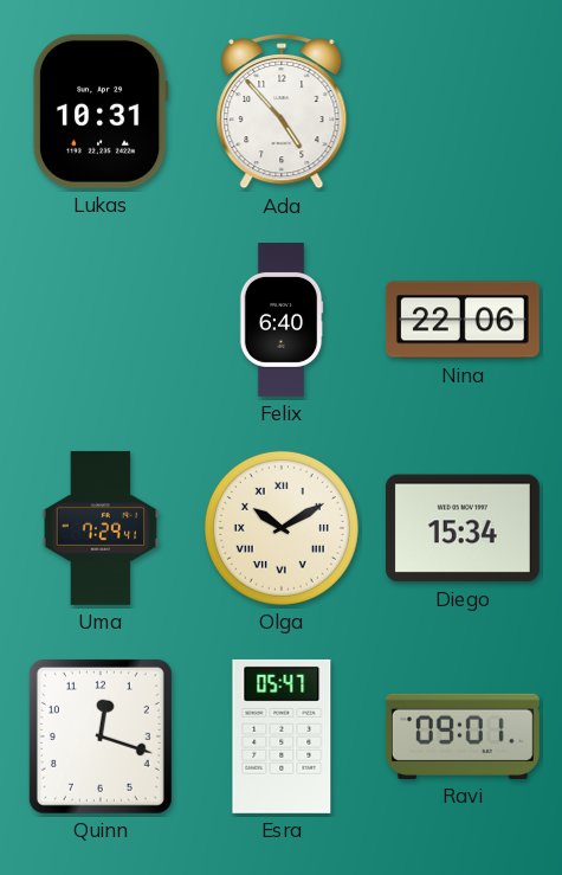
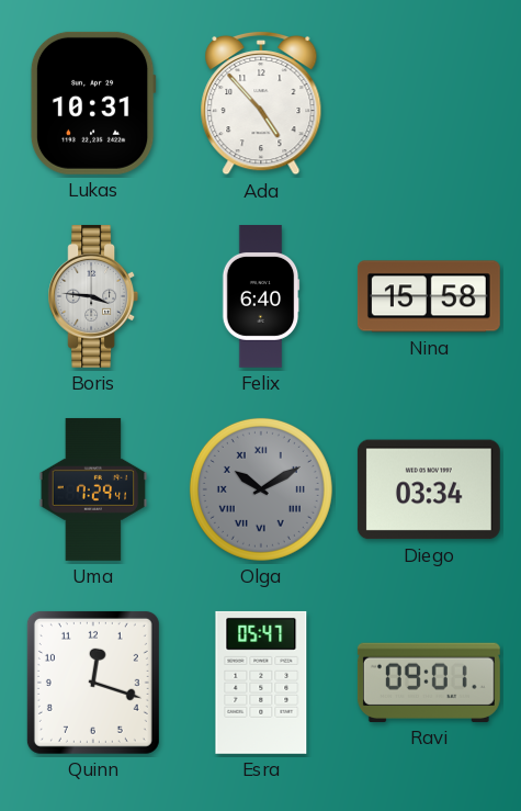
Boris: none -> 3:46 (93, 296)
Nina: 22:06 -> 15:58 (429, 296)
Olga dial: cream -> grey (261, 489)
Diego: 15:34 -> 03:34 (429, 489)
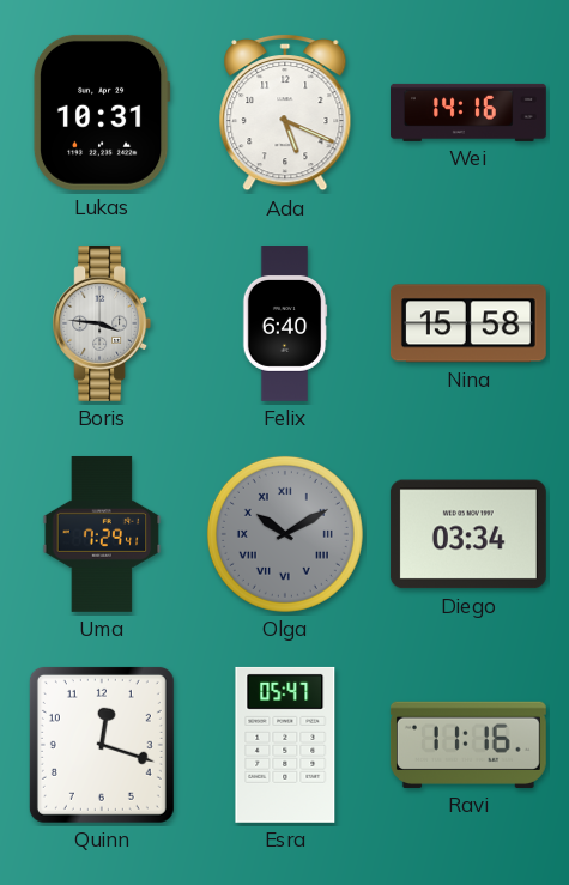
Ada: 4:53 -> 5:19 (285, 113)
Wei: none -> 14:16 (470, 113)
Ravi: 09:01 -> 11:16 (468, 745)
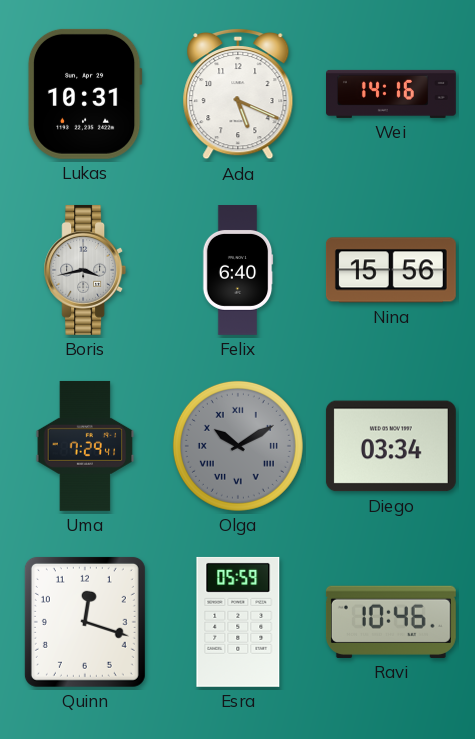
Boris: 3:46 -> 3:43 (85, 270)
Nina: 15:58 -> 15:56 (391, 270)
Esra: 05:47 -> 05:59 (238, 622)
Ravi: 11:16 -> 10:46 (391, 622)
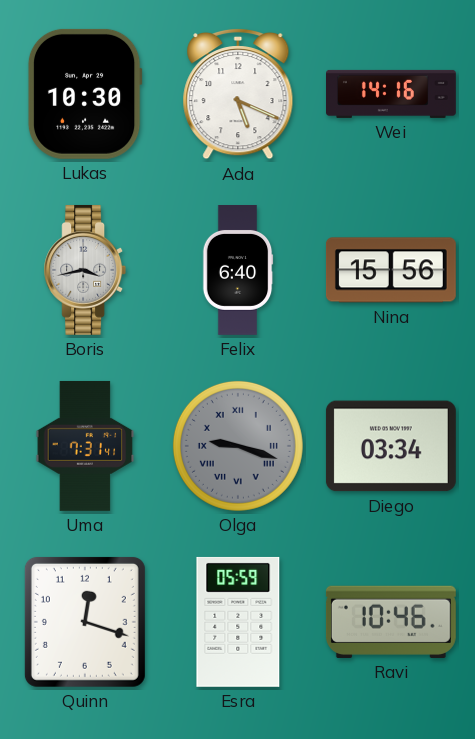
Lukas: 10:31 -> 10:30 (85, 94)
Uma: 7:29 -> 7:31 (85, 446)
Olga: 10:10 -> 9:18 (238, 446)
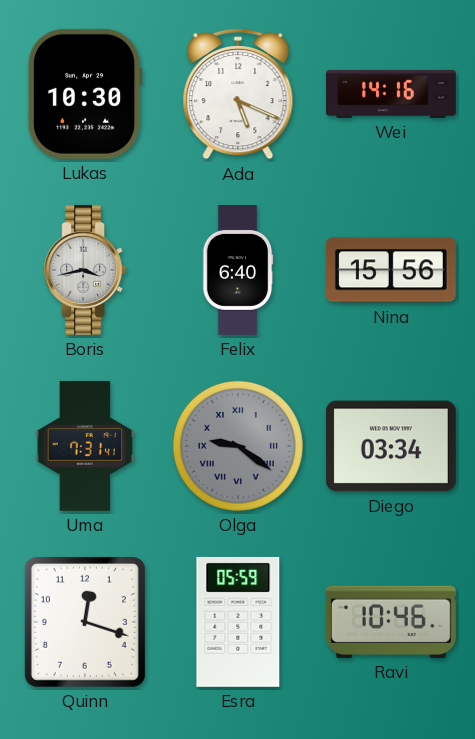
Olga: 9:18 -> 9:21 (238, 446)
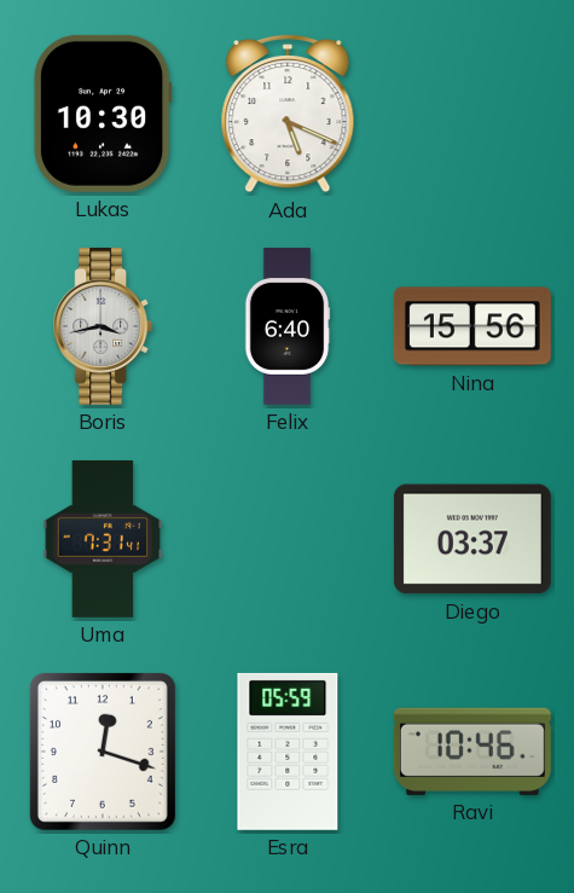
Wei: 14:16 -> none (392, 94)
Olga: 9:21 -> none (238, 446)
Diego: 03:34 -> 03:37 (472, 539)
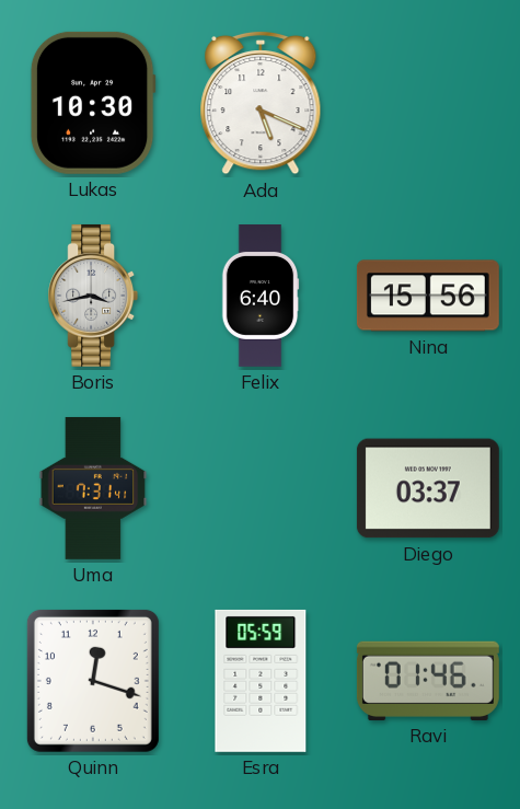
Ravi: 10:46 -> 01:46 (428, 681)
